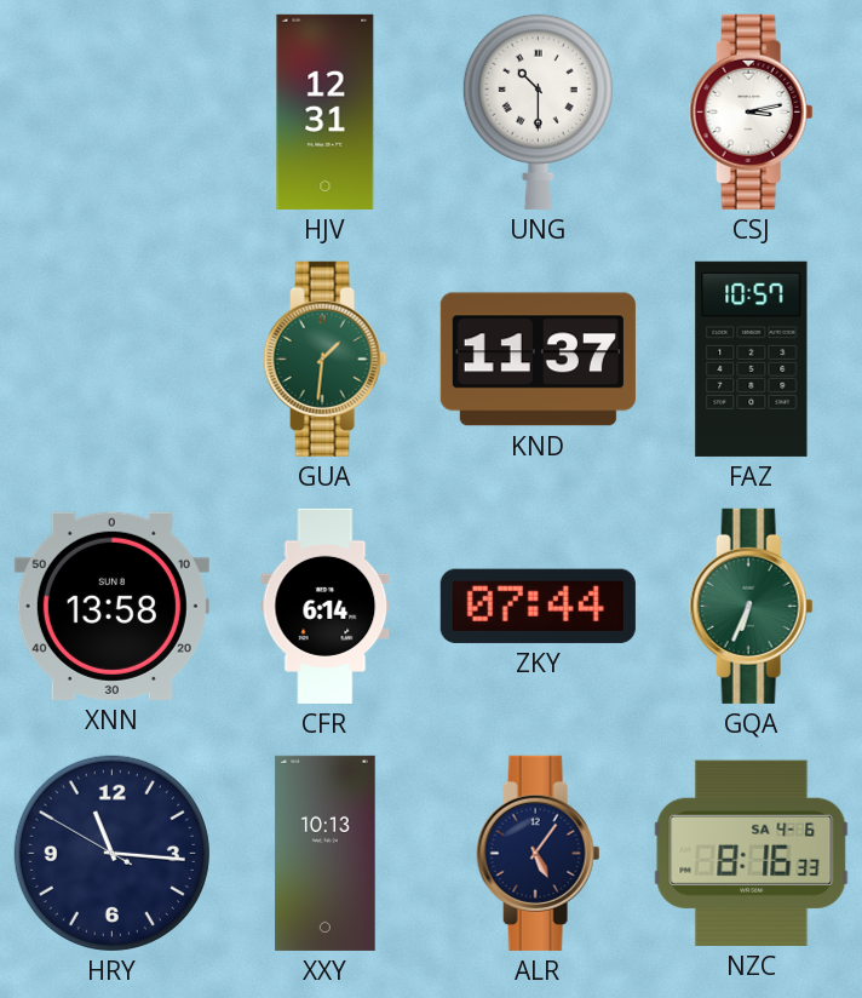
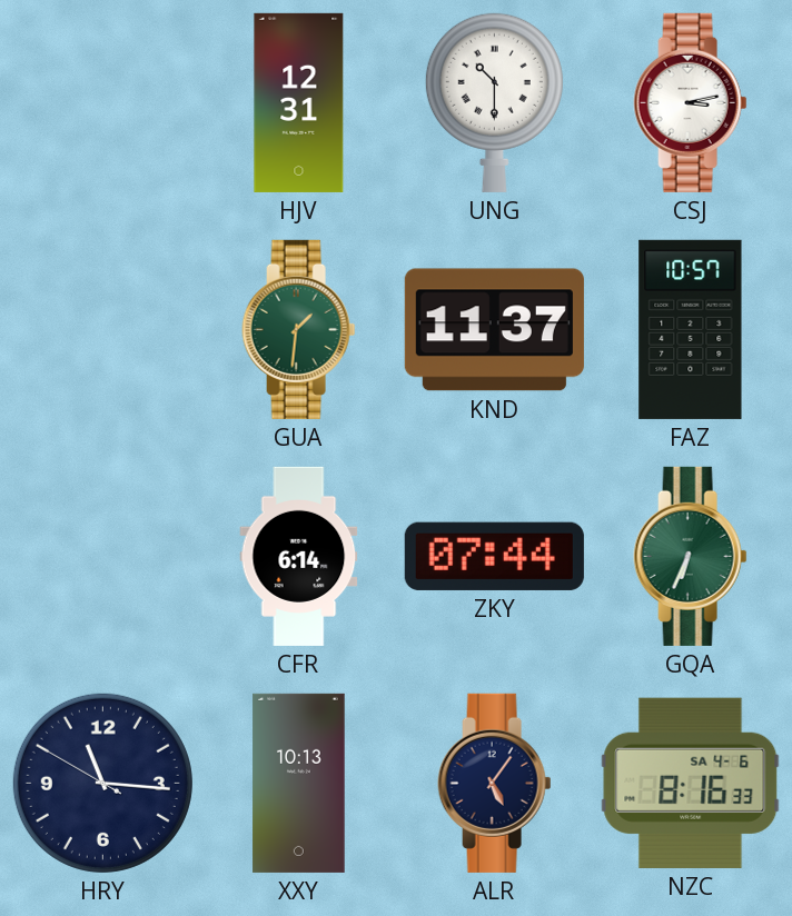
XNN: 13:58 -> none (111, 606)
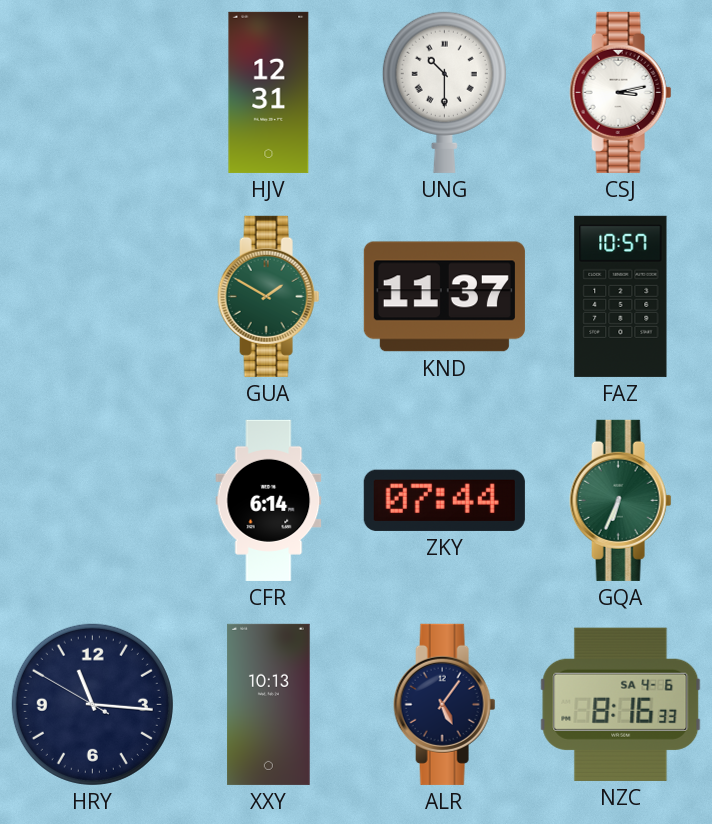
GUA: 1:31 -> 1:50 (269, 296)
